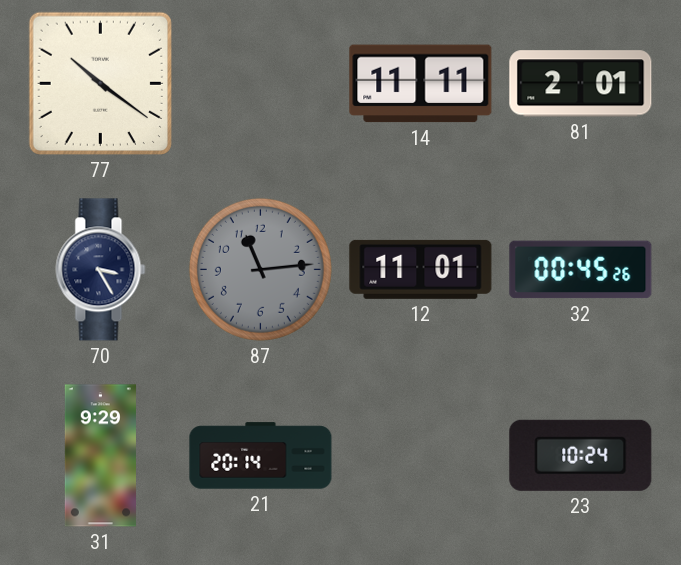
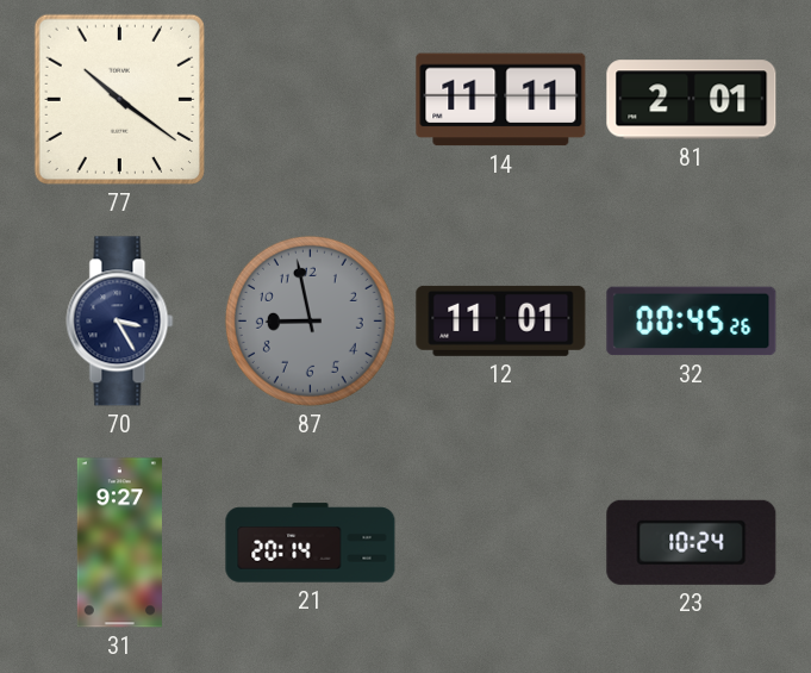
87: 11:14 -> 8:58 (310, 320)
31: 9:29 -> 9:27 (119, 543)
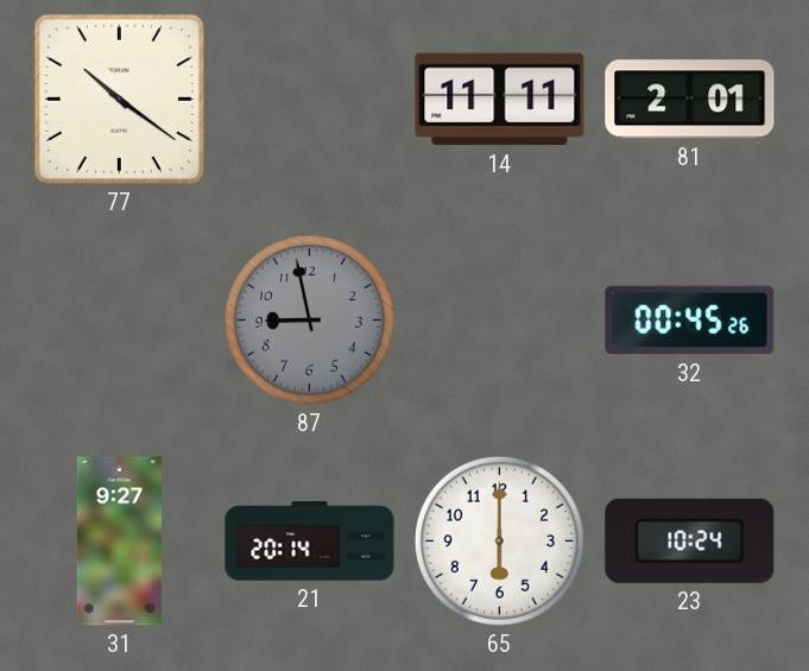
70: 3:25 -> none (120, 322)
12: 11:01 -> none (501, 320)
65: none -> 6:00 (499, 540)
